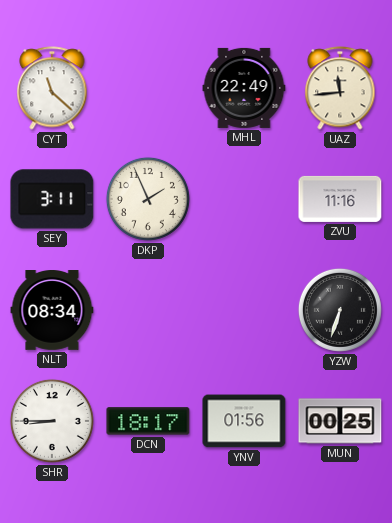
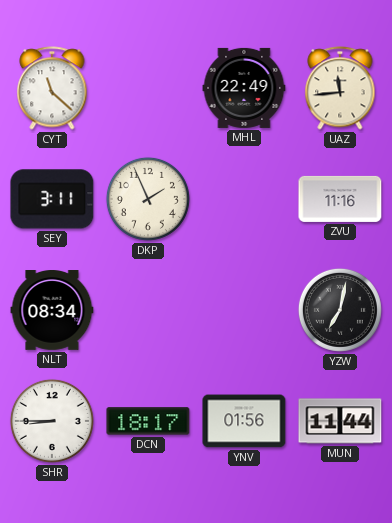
YZW: 6:33 -> 7:02 (340, 310)
MUN: 00:25 -> 11:44 (340, 421)
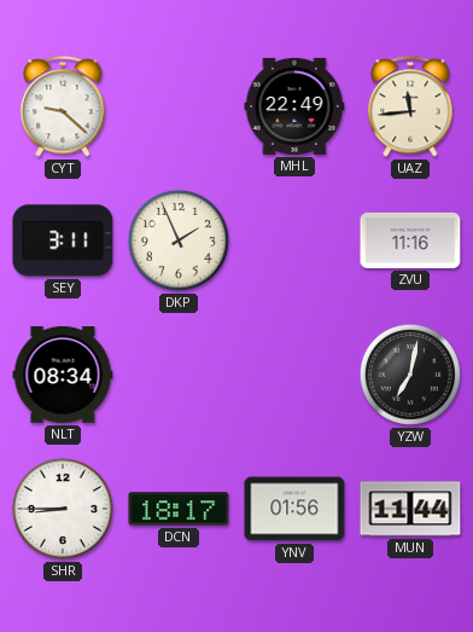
CYT: 11:22 -> 9:22 (63, 106)
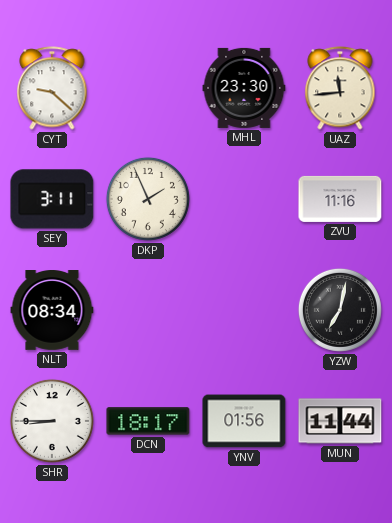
MHL: 22:49 -> 23:30 (244, 88)
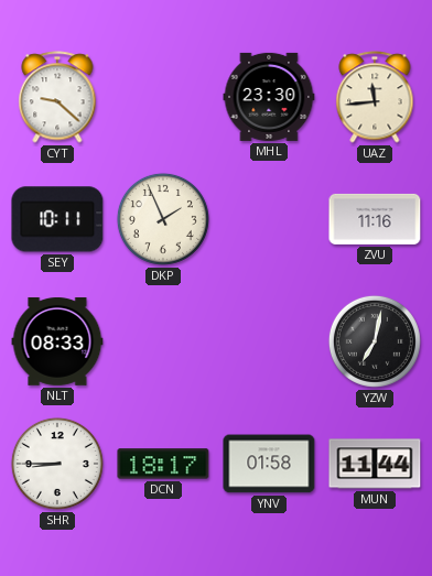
SEY: 3:11 -> 10:11 (57, 219)
NLT: 08:34 -> 08:33 (57, 343)
YNV: 01:56 -> 01:58 (269, 464)
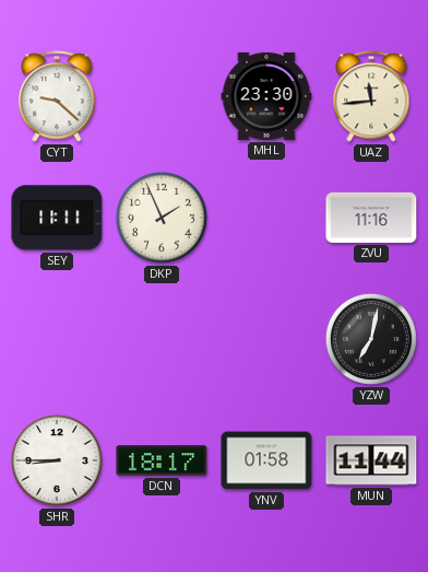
SEY: 10:11 -> 11:11 (57, 218)
NLT: 08:33 -> none (57, 343)
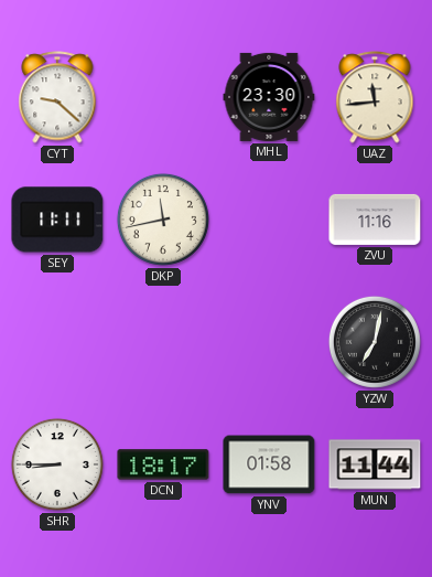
DKP: 1:56 -> 11:43 (163, 220)
